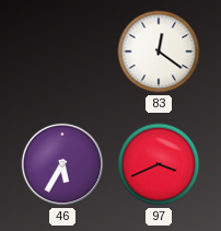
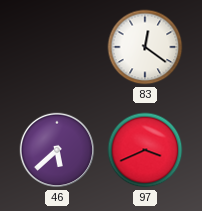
46: 5:35 -> 5:38 (57, 150)
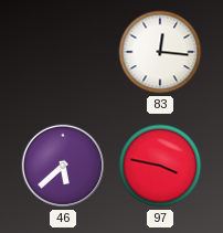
83: 12:21 -> 12:16 (160, 52)
97: 3:41 -> 3:47 (160, 166)
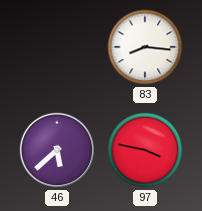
83: 12:16 -> 8:16 (145, 47)
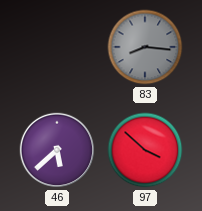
83 dial: white -> grey (145, 47)
97: 3:47 -> 3:52 (145, 150)
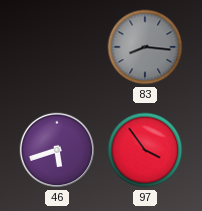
46: 5:38 -> 5:42 (57, 150)
97: 3:52 -> 3:54 (145, 150)
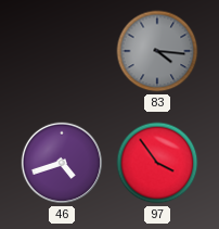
83: 8:16 -> 4:16 (157, 51)
46: 5:42 -> 4:42 (62, 163)
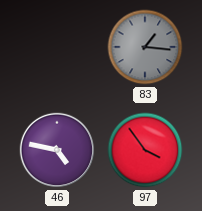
83: 4:16 -> 1:16 (145, 47)
46: 4:42 -> 4:47 (57, 150)
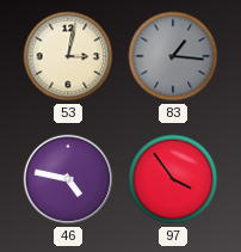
53: none -> 3:02 (68, 56)
